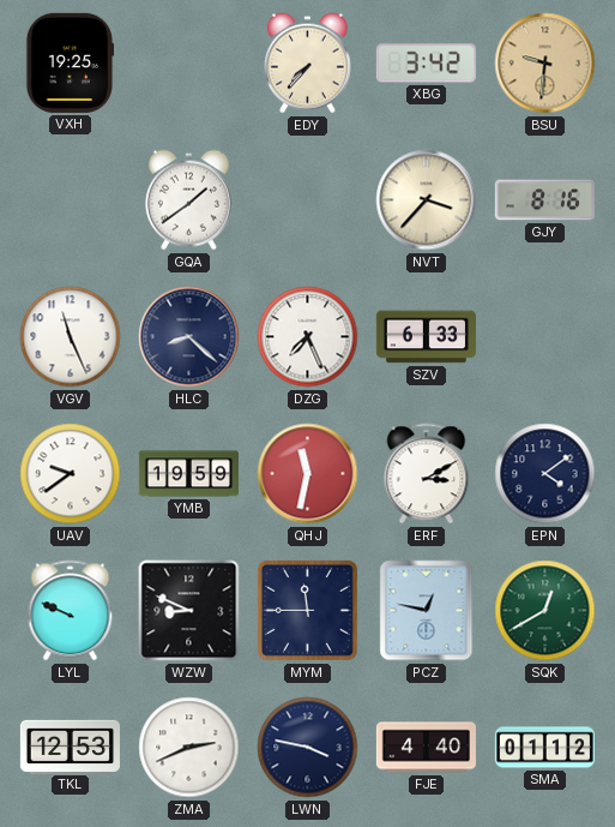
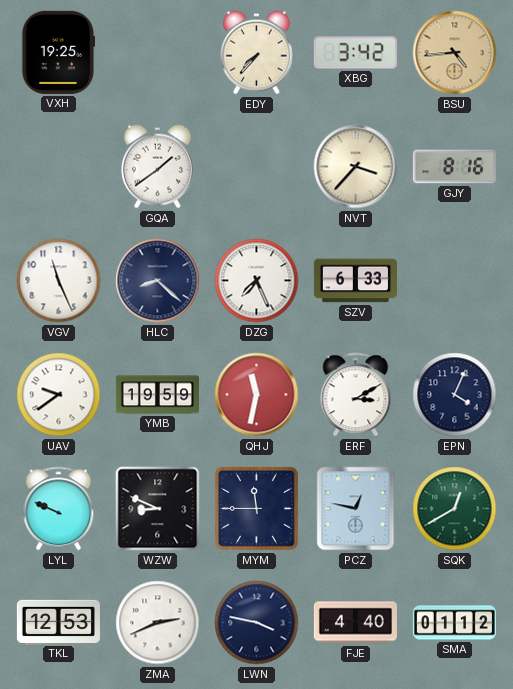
BSU: 9:31 -> 4:44 (455, 53)
EPN: 4:09 -> 4:04 (455, 395)
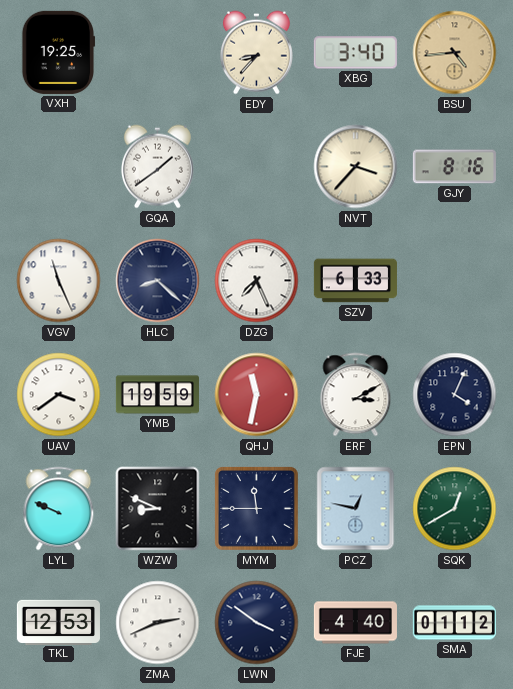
EDY: 7:37 -> 8:37 (256, 53)
XBG: 3:42 -> 3:40 (355, 53)
UAV: 9:39 -> 3:39 (59, 395)
LWN: 3:47 -> 3:51 (257, 623)
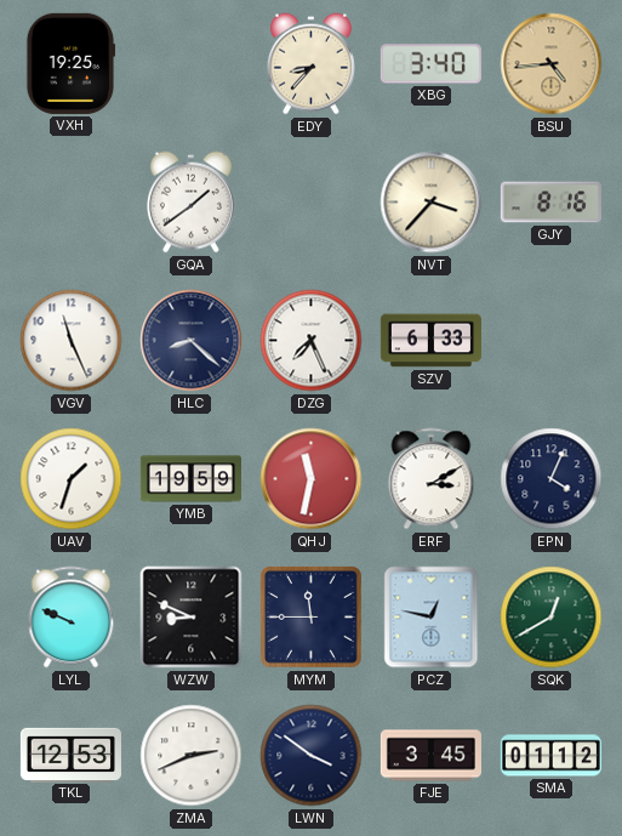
UAV: 3:39 -> 1:33 (72, 479)
FJE: 4:40 -> 3:45 (430, 756)
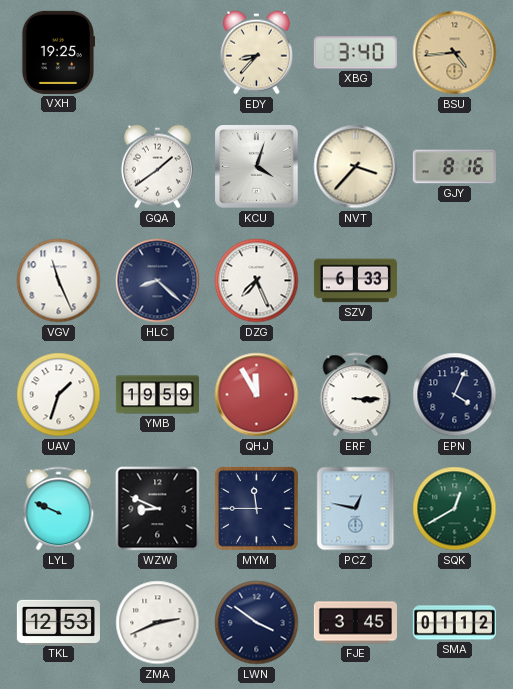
KCU: none -> 4:03 (257, 167)
QHJ: 11:32 -> 11:55 (257, 395)
ERF: 3:10 -> 3:15 (356, 395)
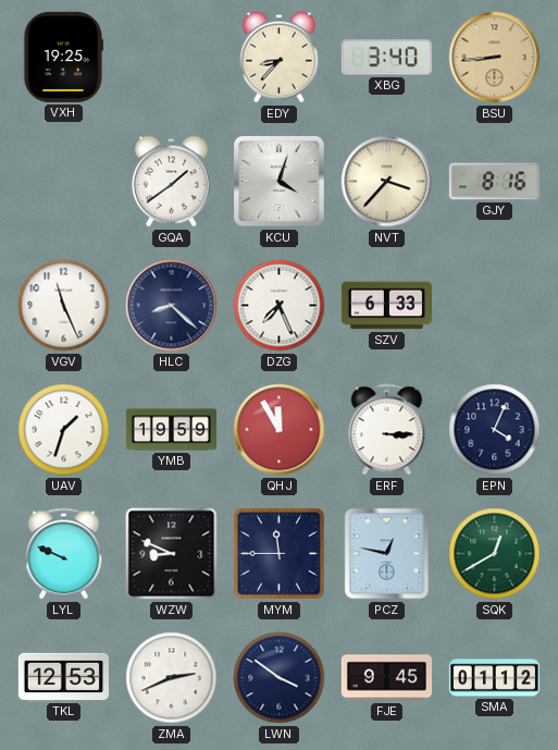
BSU: 4:44 -> 8:44 (495, 58)
FJE: 3:45 -> 9:45 (386, 678)
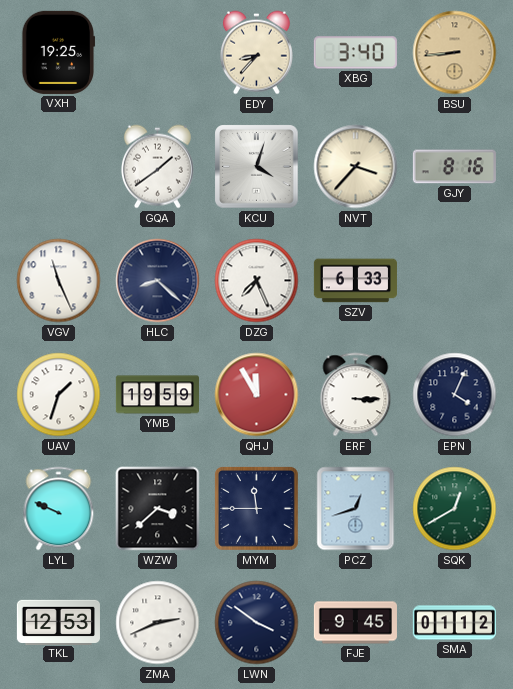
WZW: 8:49 -> 3:38 (158, 509)
PCZ: 12:47 -> 12:42 (356, 509)
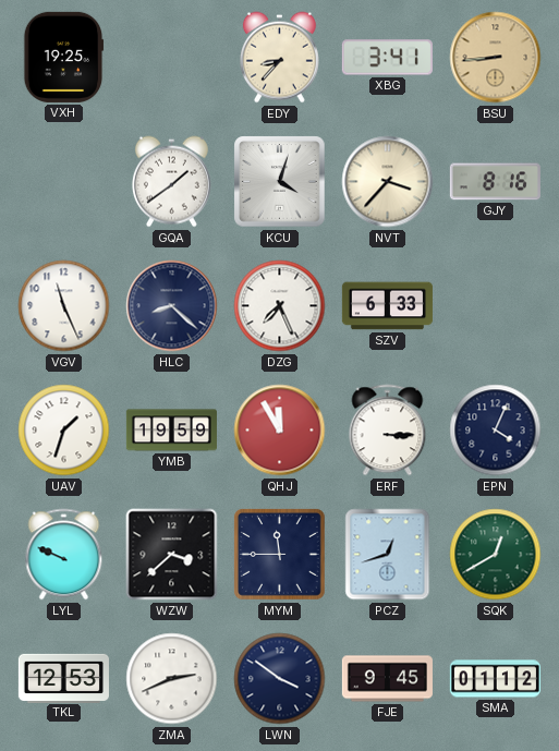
XBG: 3:40 -> 3:41 (387, 58)
